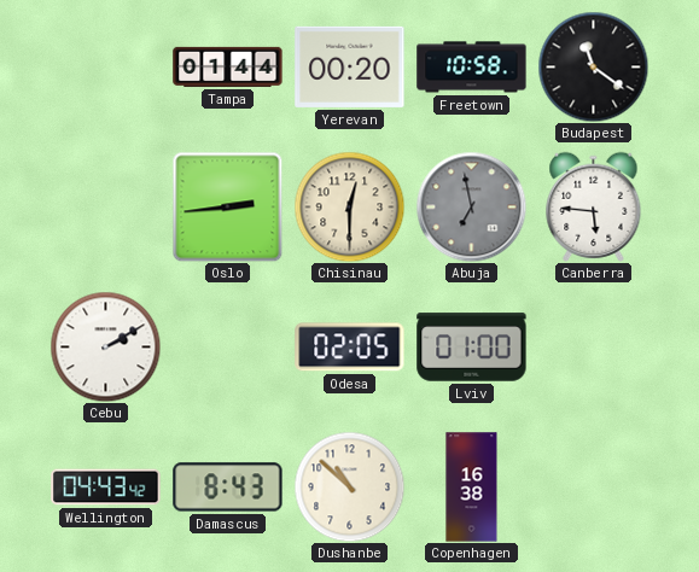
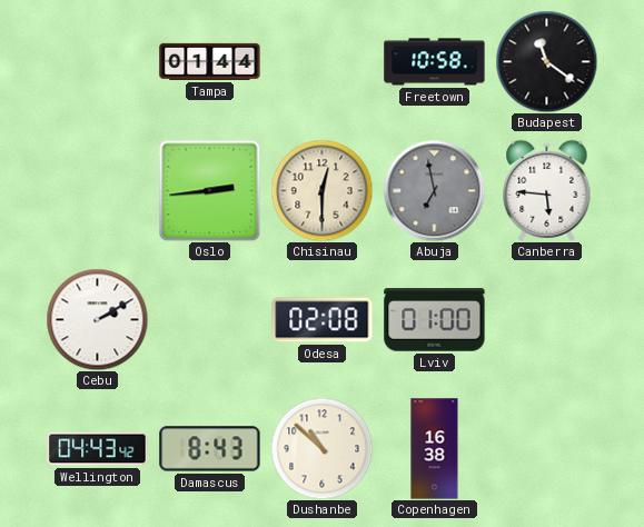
Yerevan: 00:20 -> none (350, 66)
Odesa: 02:05 -> 02:08 (323, 320)
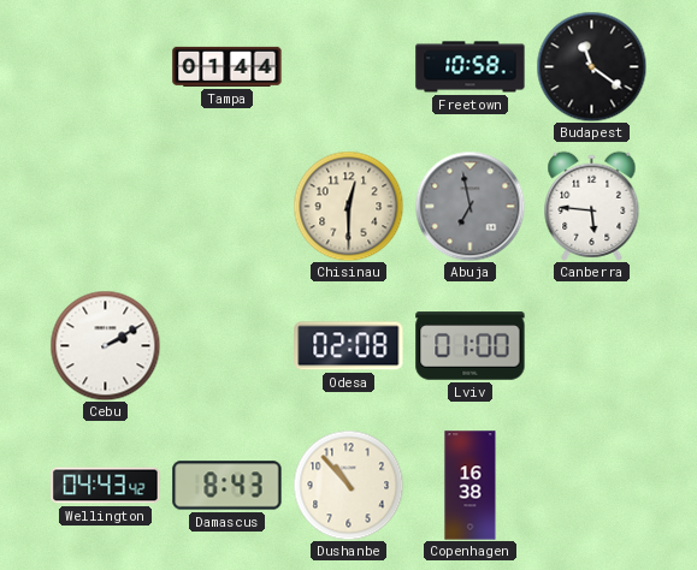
Oslo: 2:44 -> none (209, 190)
Dushanbe: 10:52 -> 10:53 (348, 485)
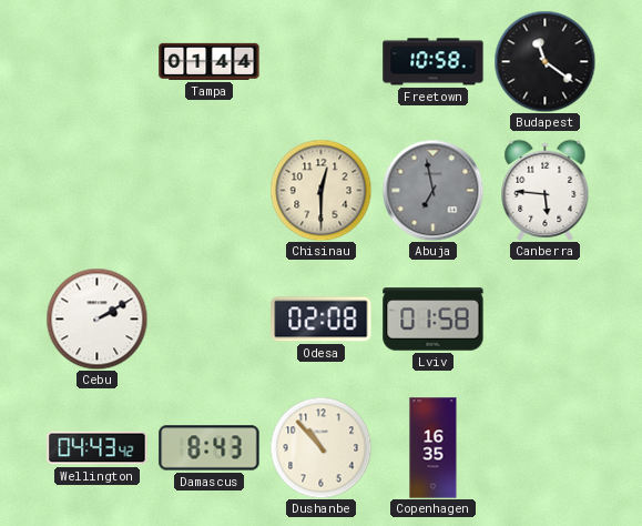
Lviv: 01:00 -> 01:58 (434, 320)
Copenhagen: 16:38 -> 16:35 (434, 448)
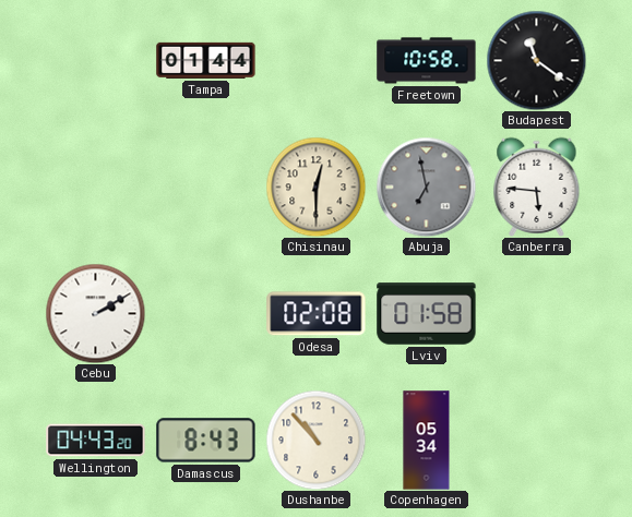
Wellington: 04:43:42 -> 04:43:20 (96, 441)
Copenhagen: 16:35 -> 05:34 (427, 441)
